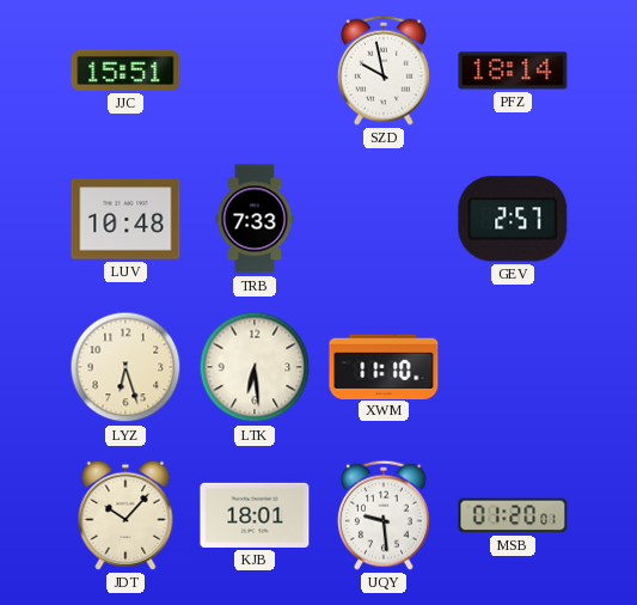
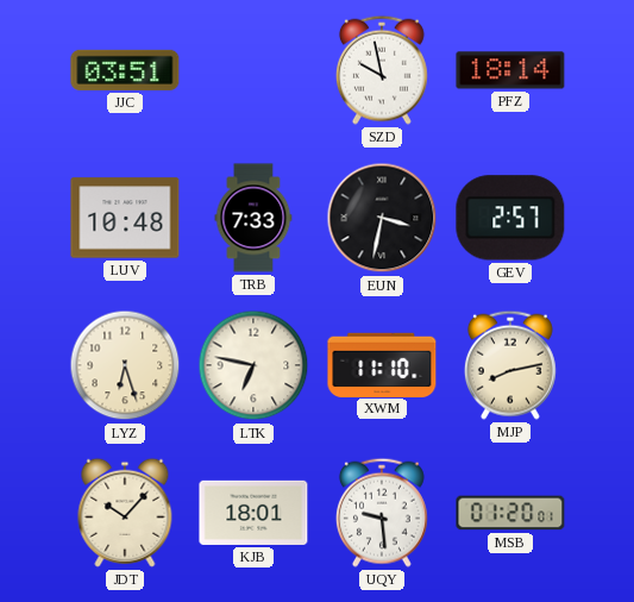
JJC: 15:51 -> 03:51 (125, 70)
EUN: none -> 3:32 (382, 218)
LTK: 6:29 -> 6:47 (253, 365)
MJP: none -> 8:13 (510, 365)
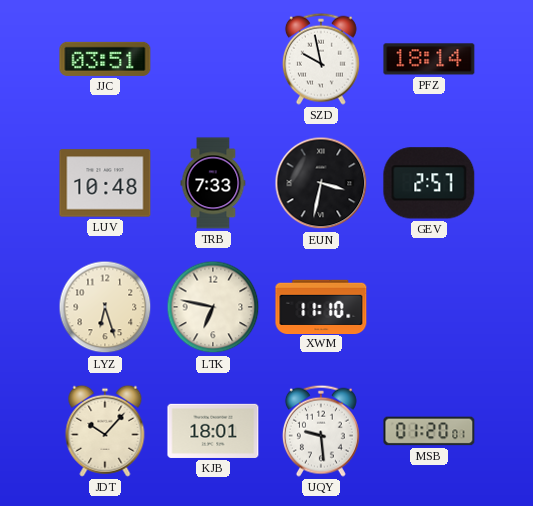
MJP: 8:13 -> none (510, 365)
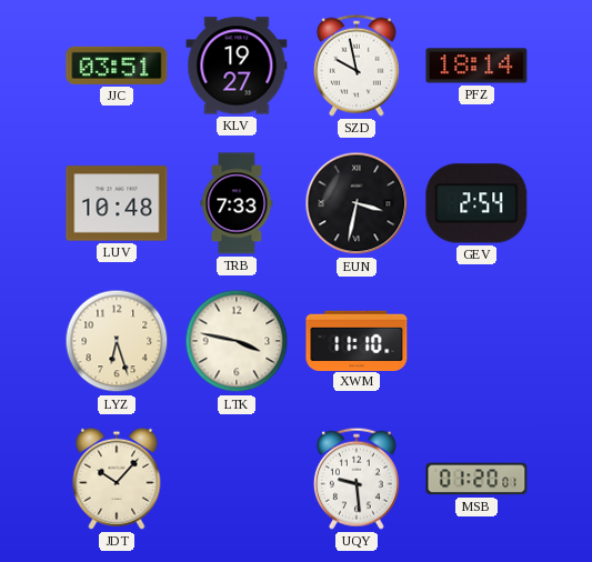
KLV: none -> 19:27 (237, 66)
GEV: 2:57 -> 2:54 (476, 203)
LTK: 6:47 -> 3:47 (237, 341)
KJB: 18:01 -> none (213, 431)
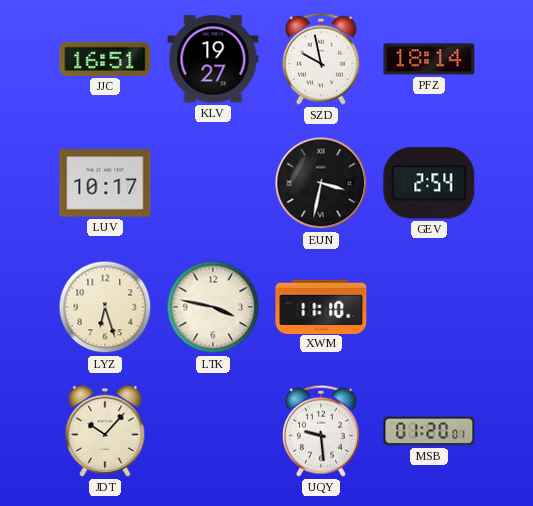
JJC: 03:51 -> 16:51 (105, 59)
LUV: 10:48 -> 10:17 (105, 183)
TRB: 7:33 -> none (237, 203)
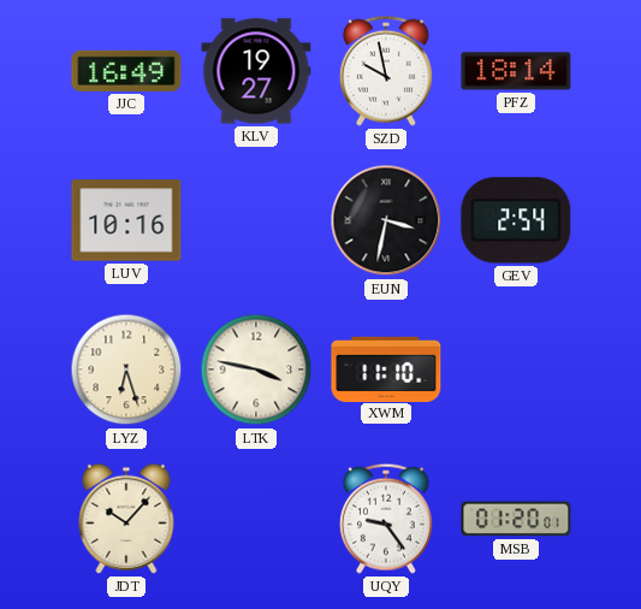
JJC: 16:51 -> 16:49 (126, 71)
LUV: 10:17 -> 10:16 (126, 220)
UQY: 9:29 -> 9:24 (386, 519)
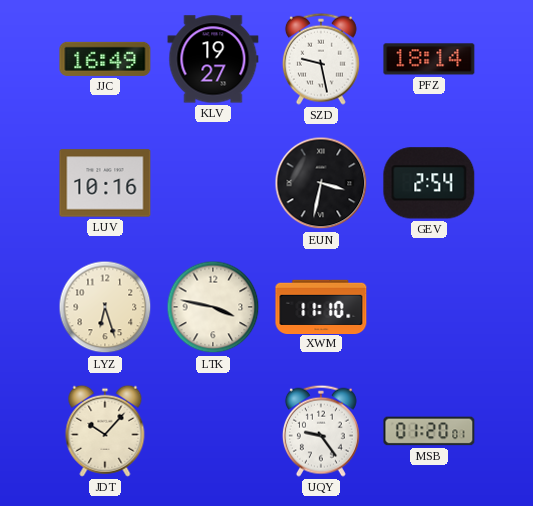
SZD: 9:58 -> 9:28 (321, 59)
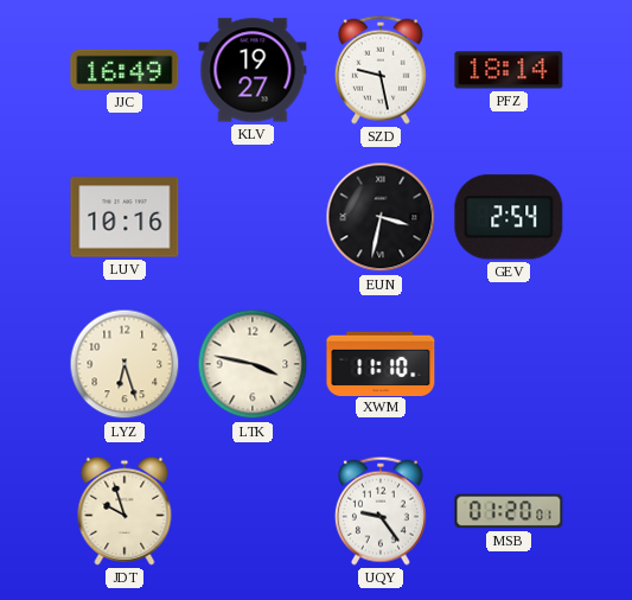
JDT: 10:07 -> 9:57 (125, 511)
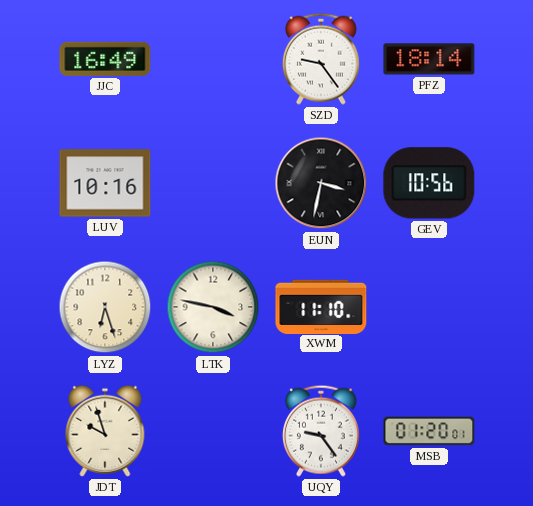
KLV: 19:27 -> none (253, 70)
SZD: 9:28 -> 9:24 (321, 59)
GEV: 2:54 -> 10:56 (429, 183)
